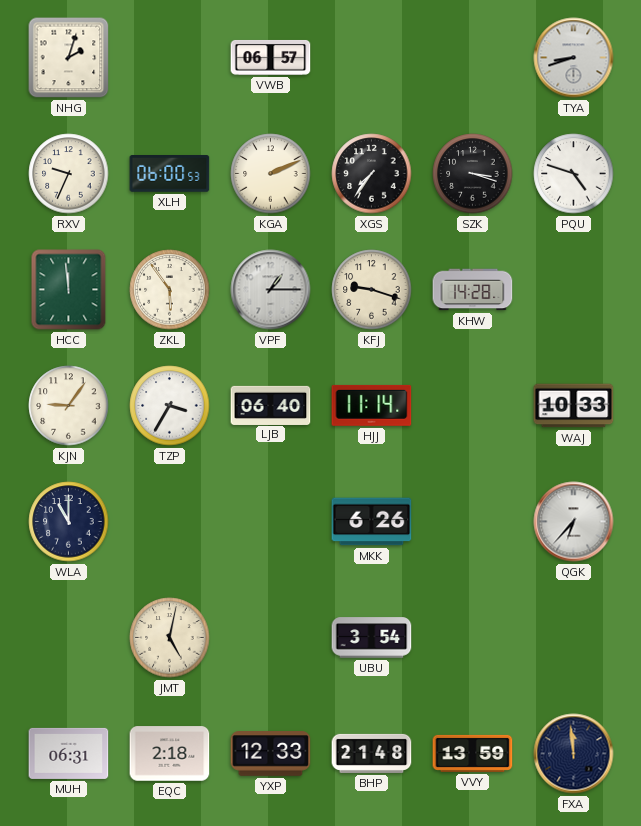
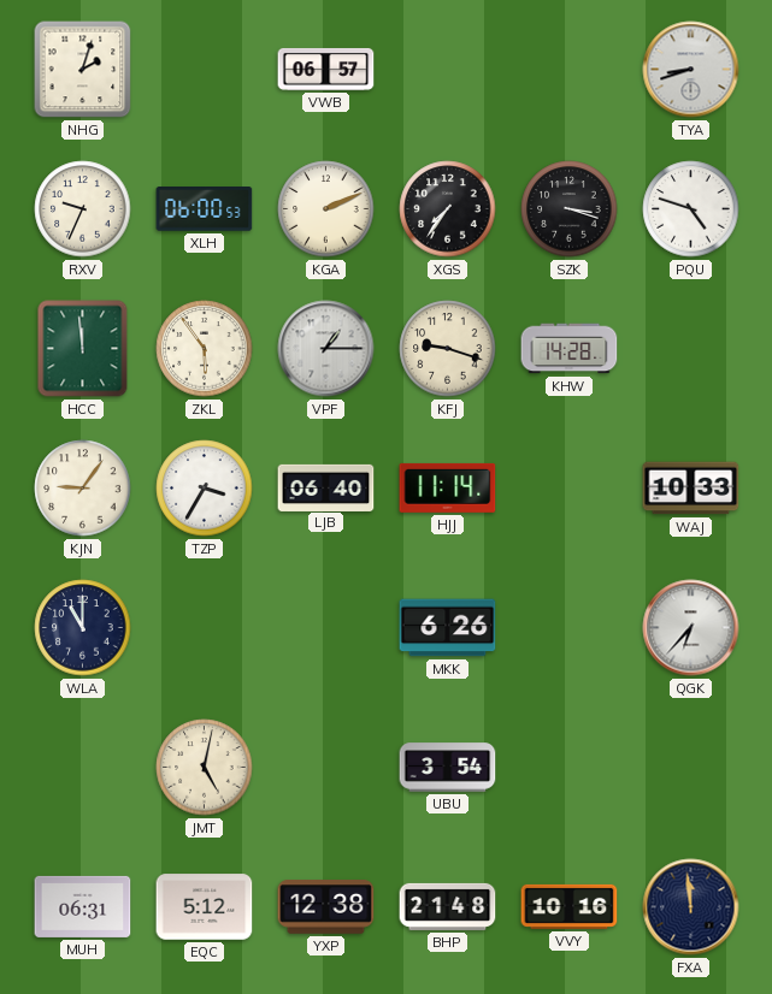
EQC: 2:18 -> 5:12 (205, 907)
YXP: 12:33 -> 12:38 (326, 907)
VVY: 13:59 -> 10:16 (570, 906)
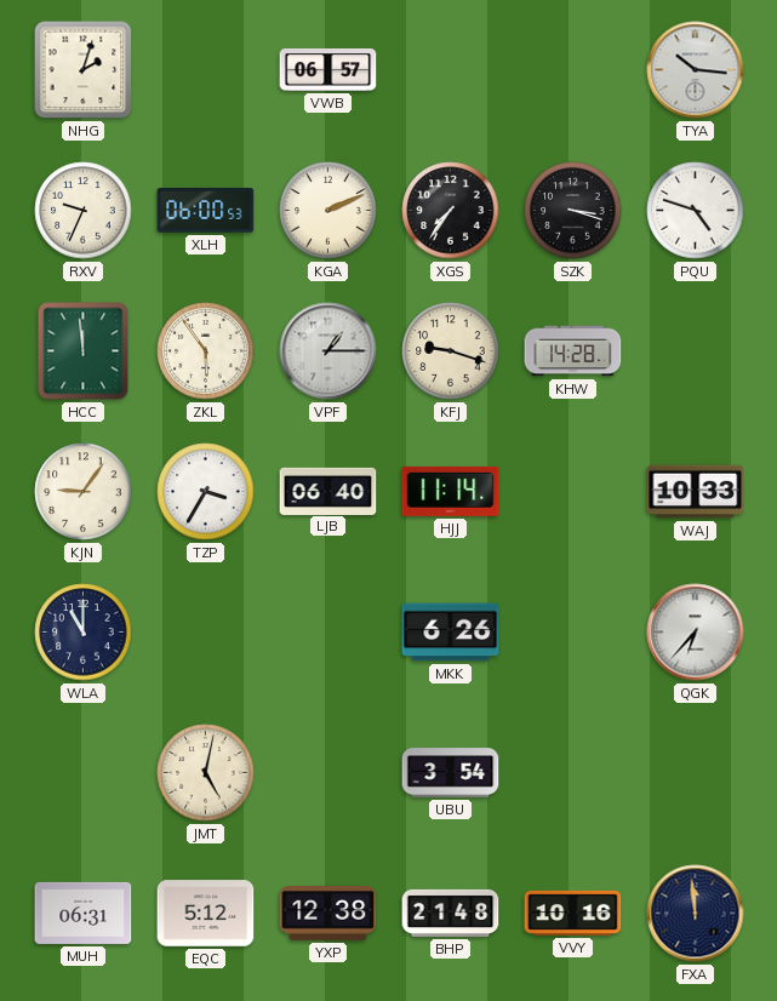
TYA: 8:42 -> 10:16 (696, 70)
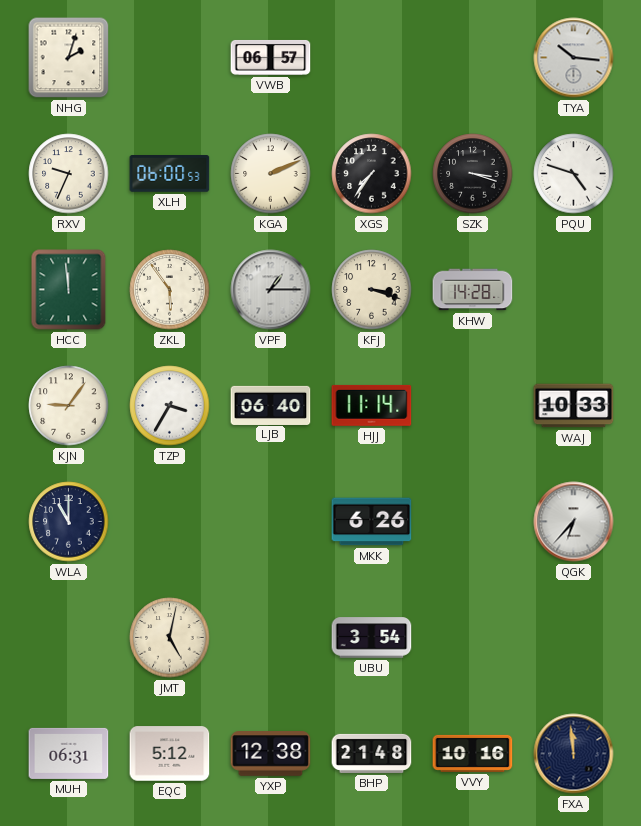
KFJ: 9:18 -> 3:18 (372, 290)
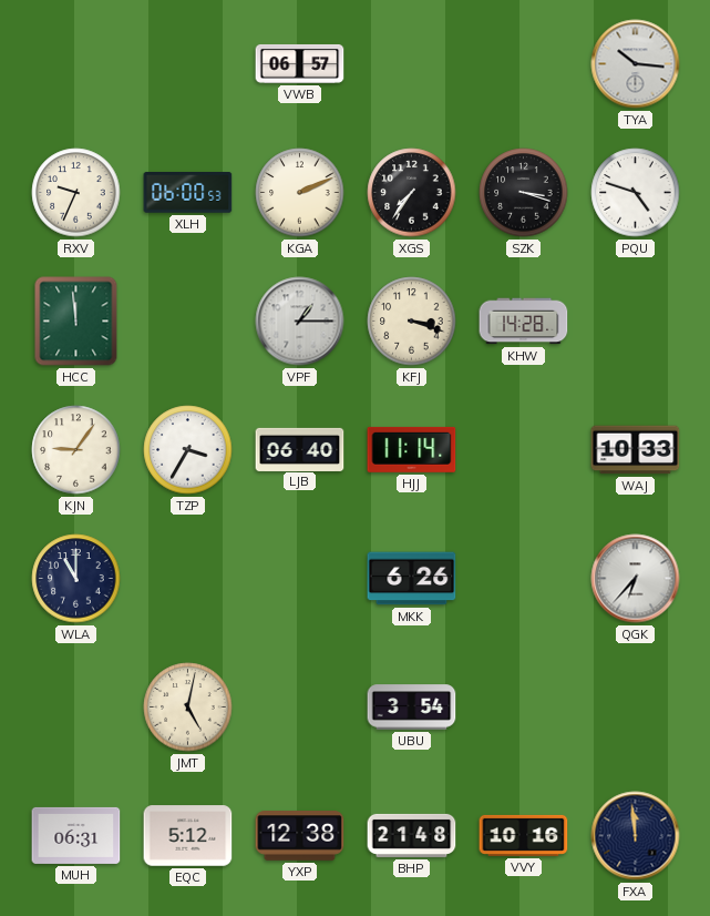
NHG: 2:03 -> none (69, 58)
ZKL: 5:54 -> none (170, 290)
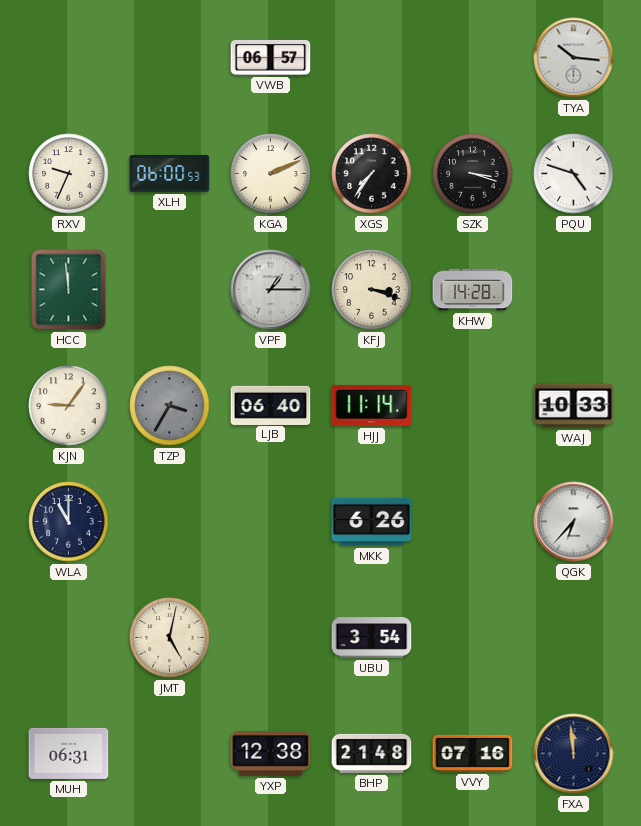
TZP dial: white -> grey (170, 406)
EQC: 5:12 -> none (188, 836)
VVY: 10:16 -> 07:16 (473, 753)
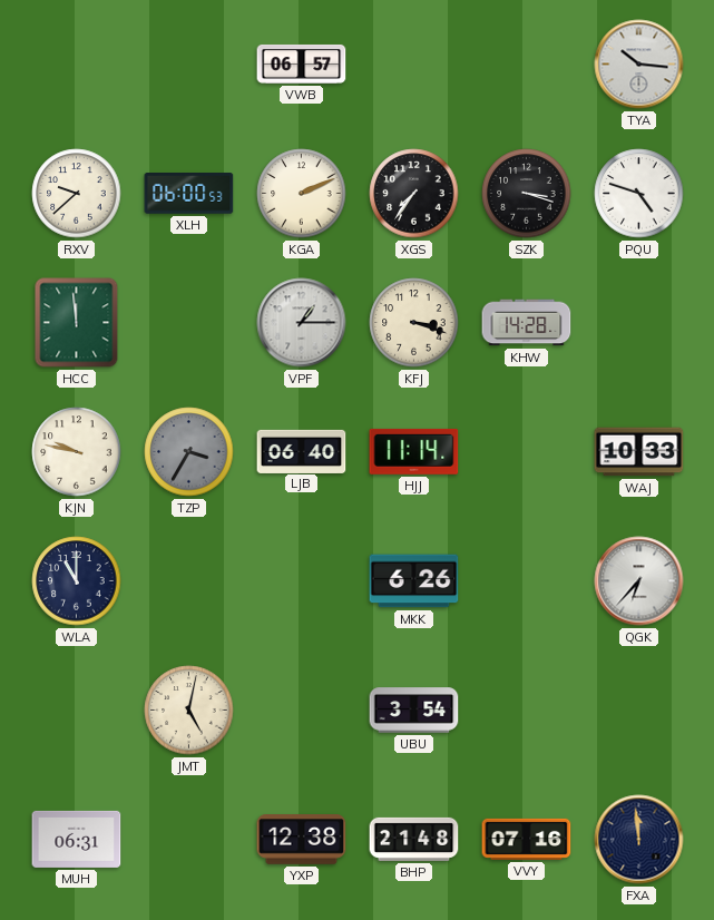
RXV: 9:34 -> 9:38 (77, 194)
KJN: 9:06 -> 9:47 (77, 452)
